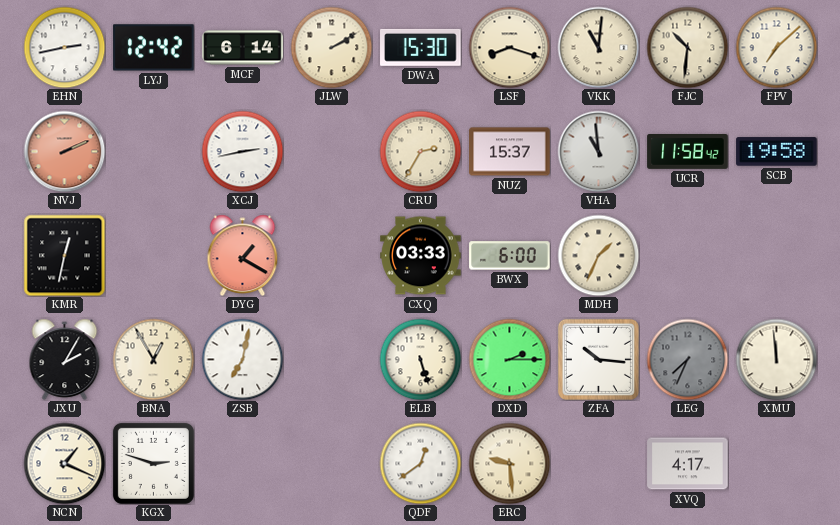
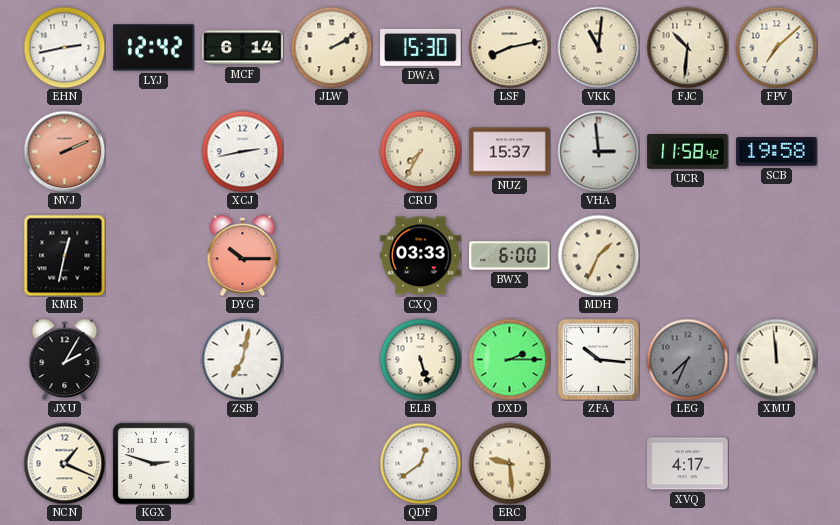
LSF: 8:18 -> 8:13 (509, 47)
CRU: 2:35 -> 7:35 (420, 151)
VHA: 10:59 -> 2:59 (598, 151)
DYG: 1:20 -> 10:15 (243, 255)
BNA: 12:55 -> none (153, 359)
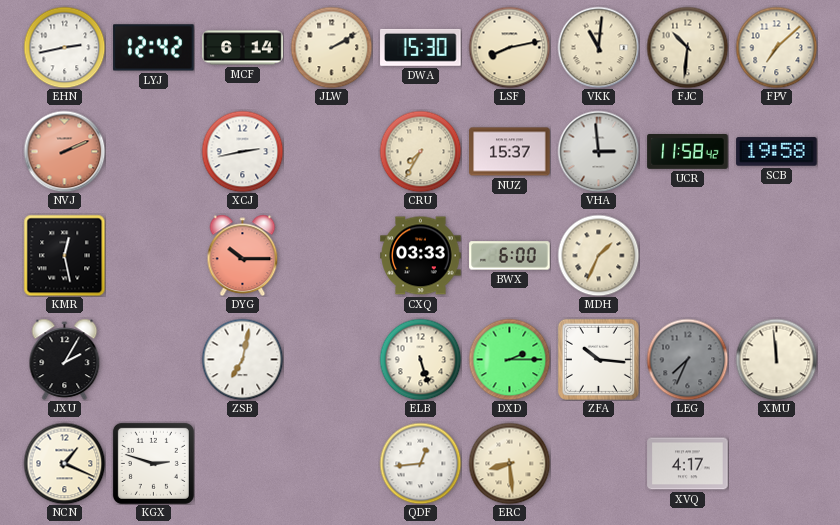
KMR: 12:32 -> 12:28 (64, 255)
QDF: 12:39 -> 12:44 (420, 463)
ERC: 9:29 -> 8:29 (509, 463)
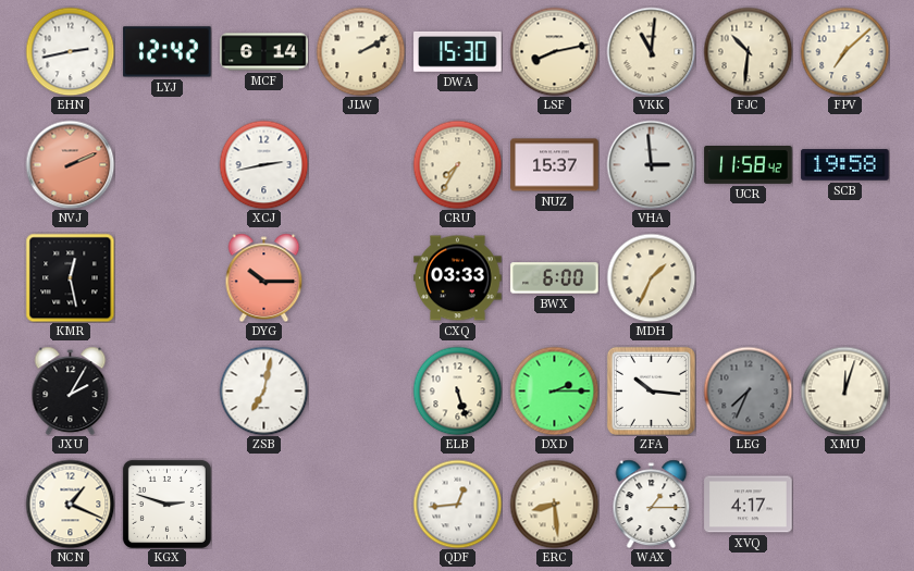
XMU: 11:59 -> 12:03 (844, 390)
WAX: none -> 1:15 (652, 504)
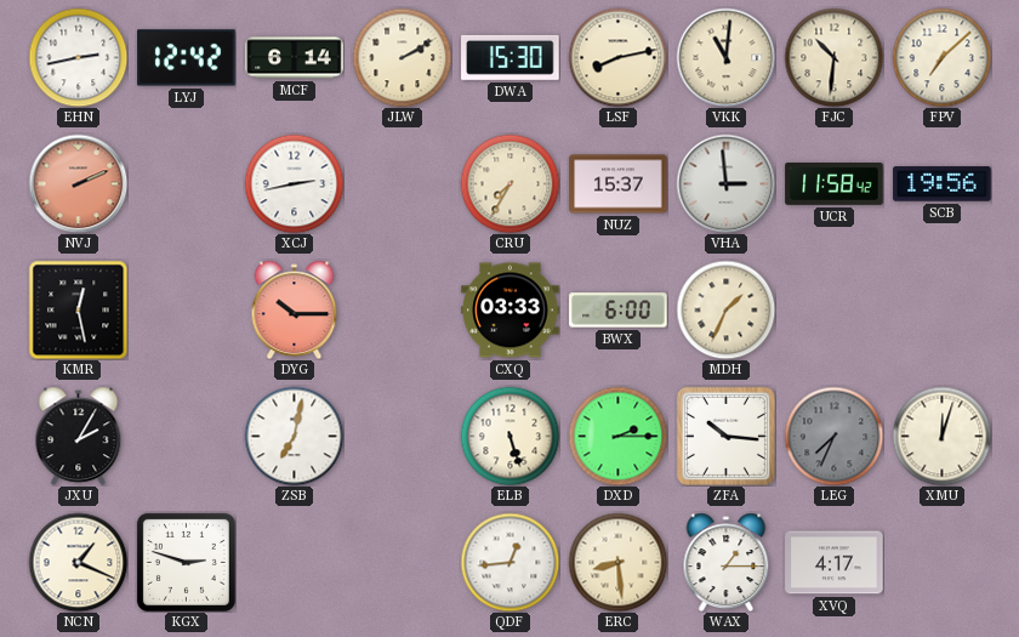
SCB: 19:58 -> 19:56 (943, 184)
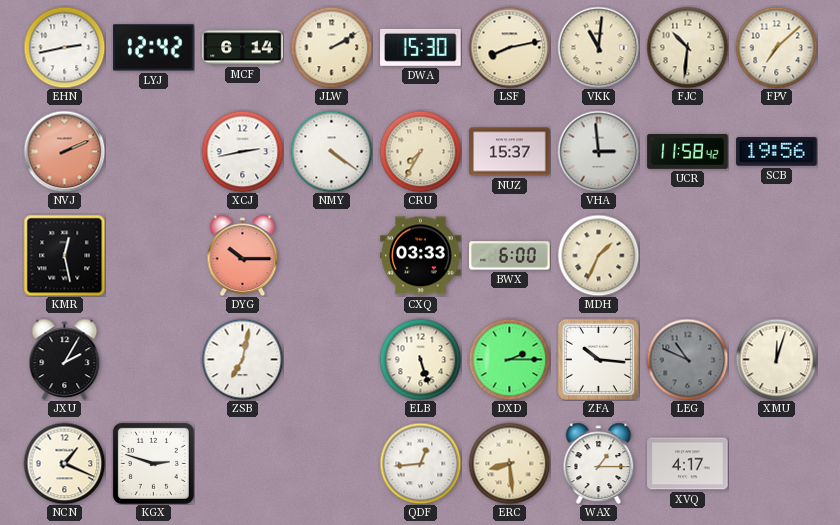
NMY: none -> 4:21 (331, 151)
LEG: 7:34 -> 10:49 (687, 359)
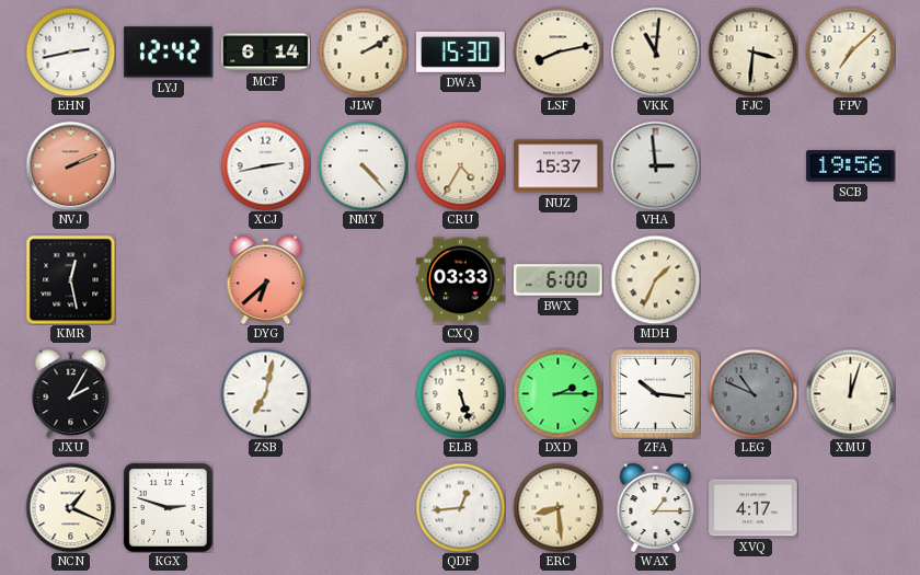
FJC: 10:31 -> 3:31 (752, 51)
NMY: 4:21 -> 4:23 (363, 165)
CRU: 7:35 -> 4:35 (460, 165)
UCR: 11:58 -> none (688, 152)
DYG: 10:15 -> 6:38 (266, 279)
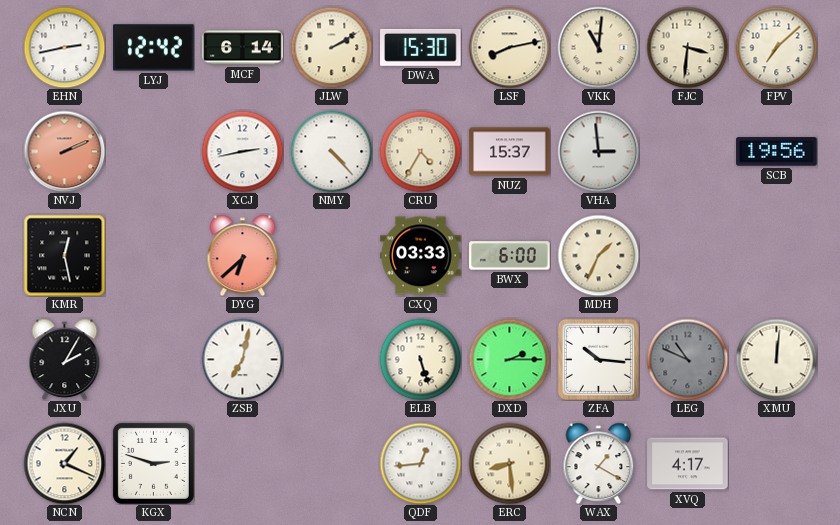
XMU: 12:03 -> 12:01 (776, 359)
WAX: 1:15 -> 1:20 (599, 463)
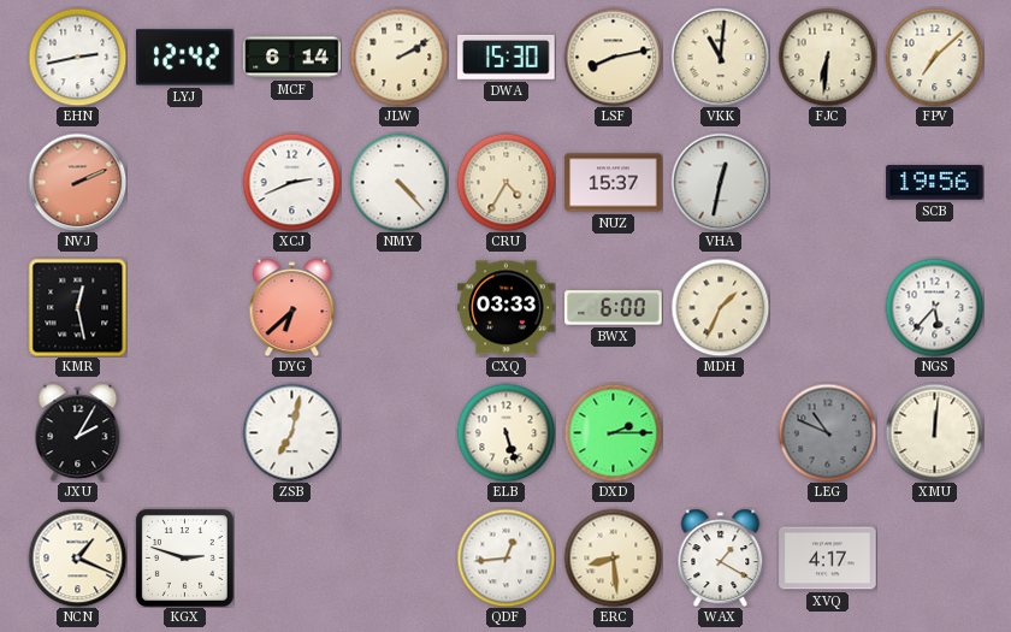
FJC: 3:31 -> 6:31 (827, 57)
XCJ: 2:43 -> 2:41 (291, 182)
VHA: 2:59 -> 12:32 (720, 182)
NGS: none -> 5:37 (934, 307)
ZFA: 10:16 -> none (598, 359)
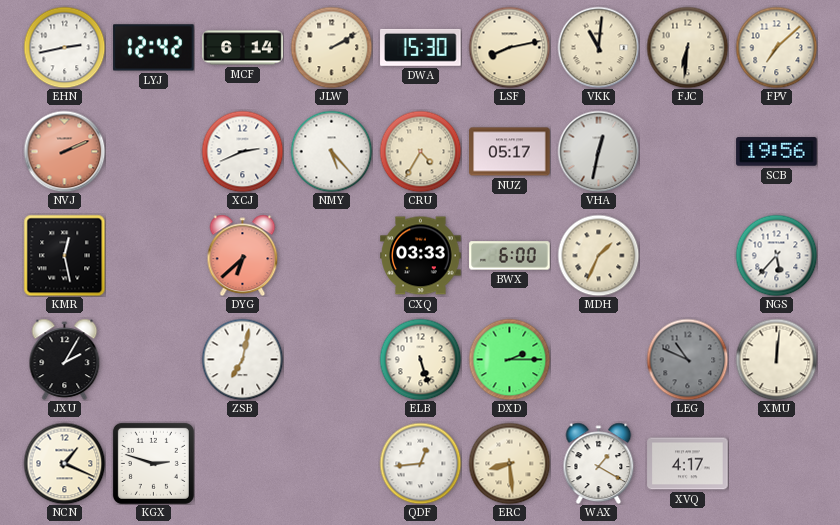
NMY: 4:23 -> 5:23 (331, 151)
NUZ: 15:37 -> 05:17 (510, 152)
